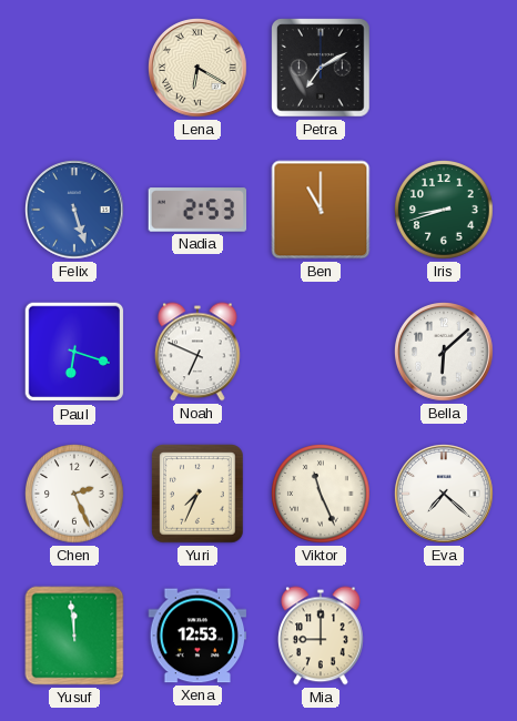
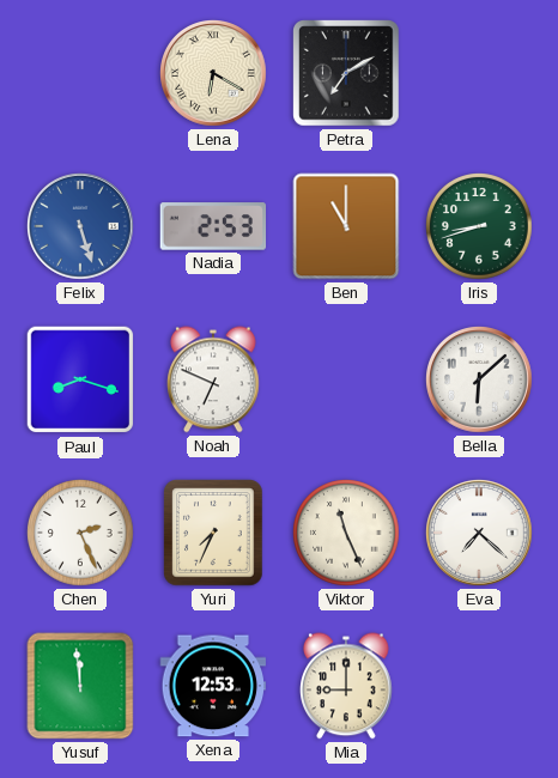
Paul: 6:18 -> 8:18 (80, 379)
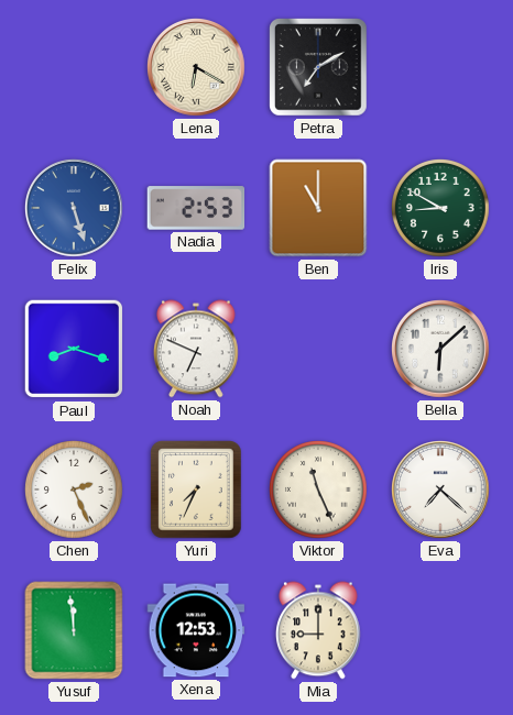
Iris: 8:42 -> 8:50 (441, 209)
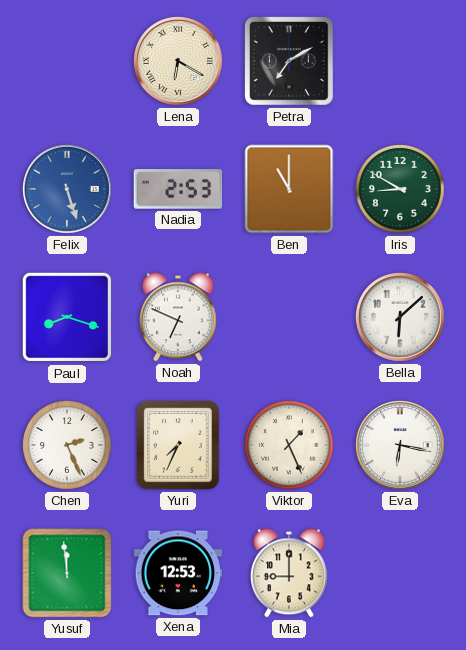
Viktor: 11:26 -> 1:26 (290, 446)
Eva: 7:22 -> 6:17 (401, 446)
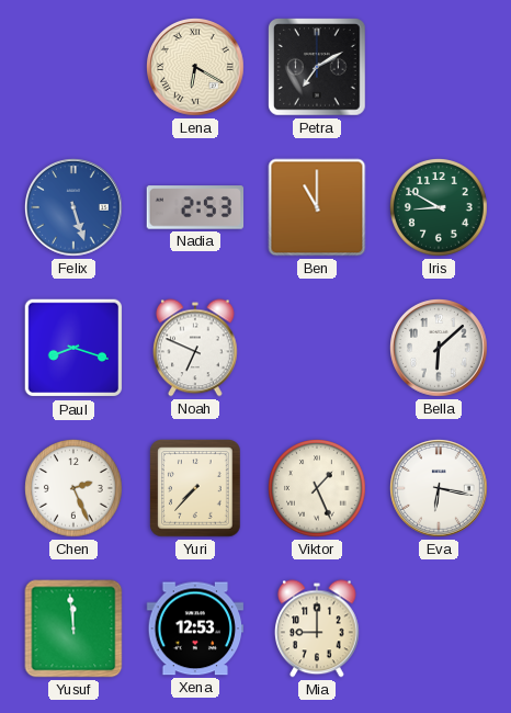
Yuri: 7:34 -> 7:37 (195, 488)
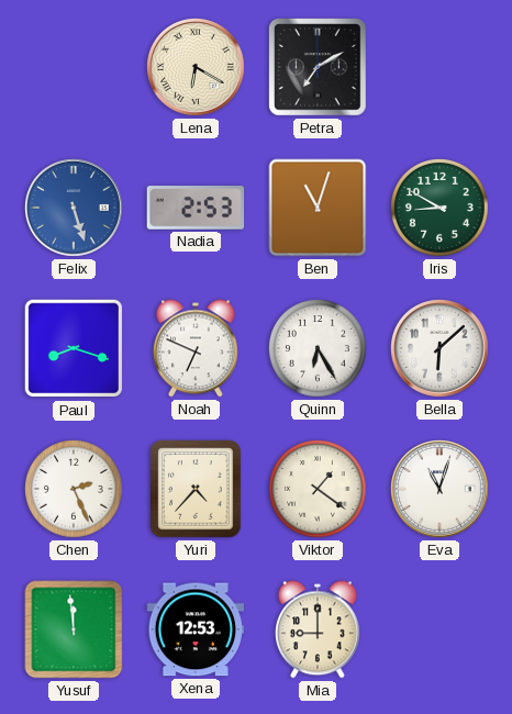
Ben: 11:00 -> 11:03 (318, 208)
Quinn: none -> 6:25 (319, 349)
Yuri: 7:37 -> 4:37 (196, 489)
Viktor: 1:26 -> 1:21 (319, 490)
Eva: 6:17 -> 11:03 (441, 490)
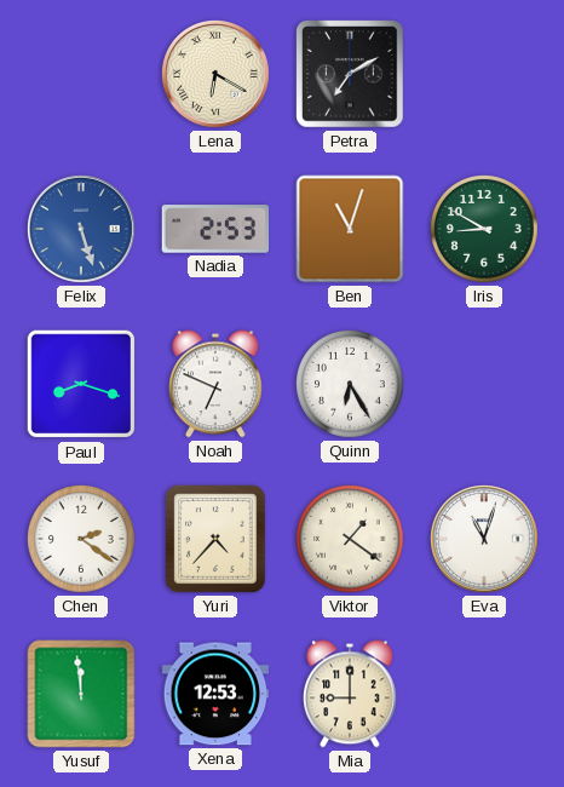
Bella: 6:08 -> none (441, 349)
Chen: 2:26 -> 2:21 (82, 540)
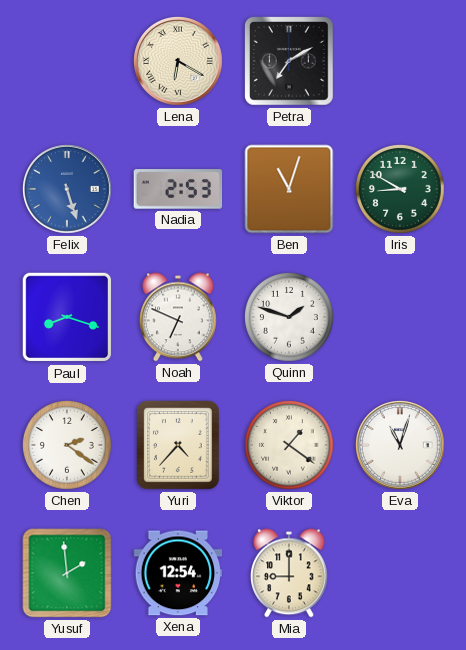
Quinn: 6:25 -> 1:48 (290, 318)
Yusuf: 11:59 -> 1:59 (67, 573)
Xena: 12:53 -> 12:54 (178, 573)
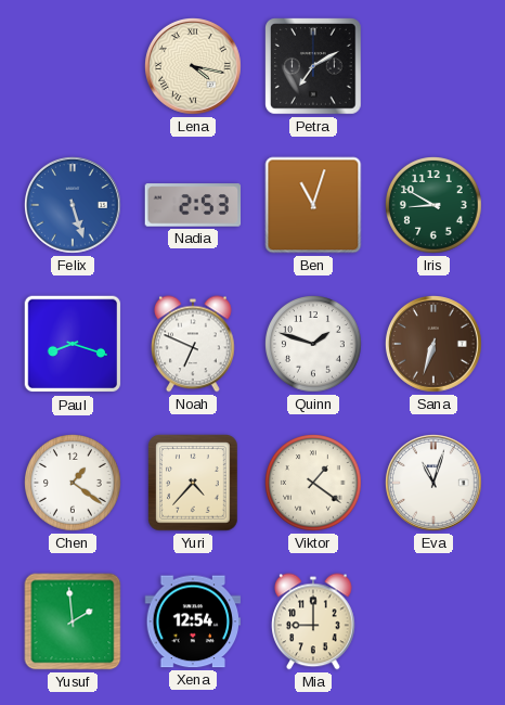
Lena: 6:20 -> 4:17 (194, 67)
Sana: none -> 6:33 (435, 345)
Chen: 2:21 -> 1:21 (74, 484)
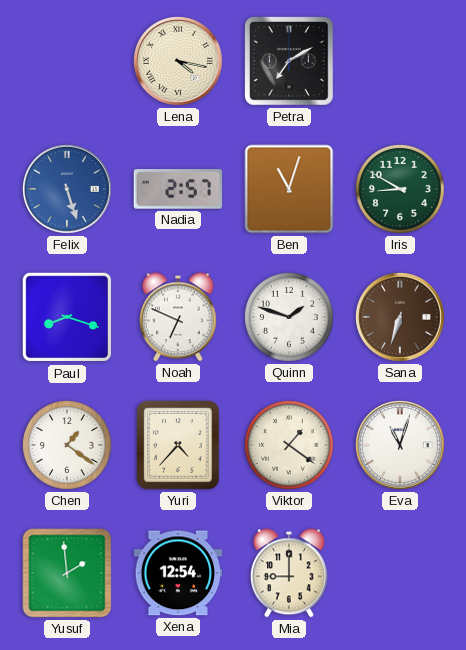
Nadia: 2:53 -> 2:57 (178, 189)
